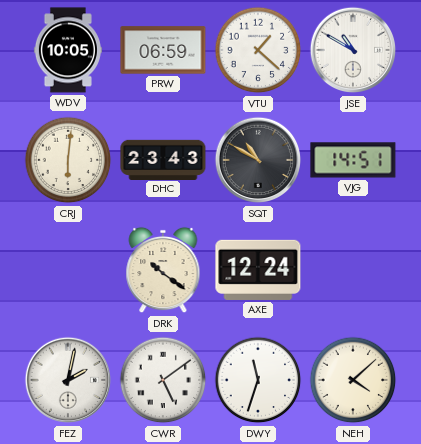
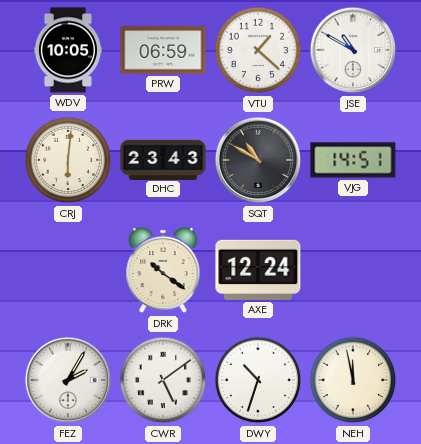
FEZ: 2:02 -> 2:05 (68, 380)
DWY: 11:33 -> 10:33 (258, 380)
NEH: 4:08 -> 11:58 (353, 380)
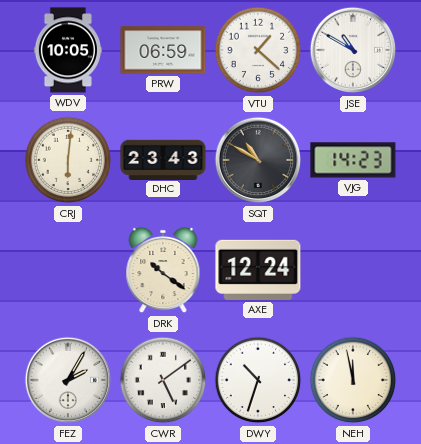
VJG: 14:51 -> 14:23 (353, 160)
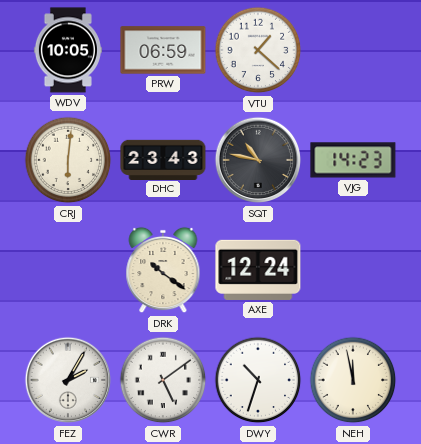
JSE: 10:50 -> none (353, 50)
SQT: 10:50 -> 10:47 (258, 160)
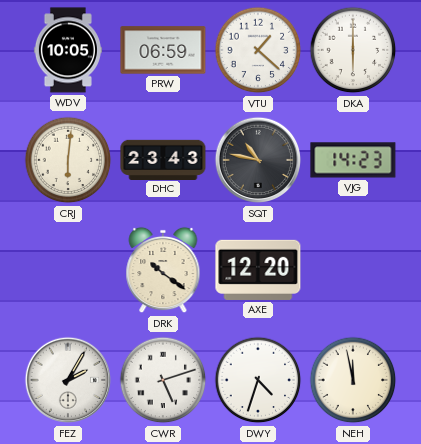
DKA: none -> 6:00 (353, 50)
AXE: 12:24 -> 12:20 (258, 270)
CWR: 5:09 -> 5:12 (163, 380)
DWY: 10:33 -> 4:33 (258, 380)
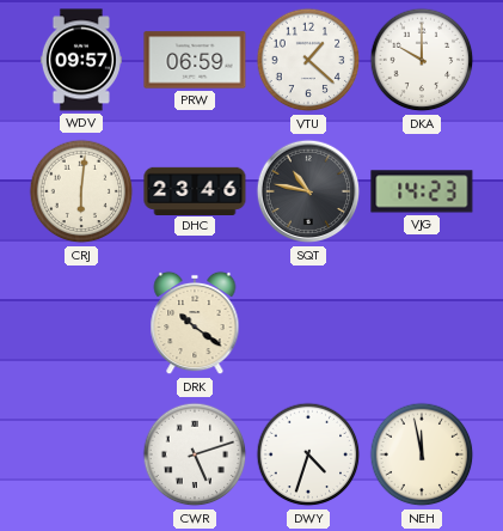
WDV: 10:05 -> 09:57 (81, 60)
DKA: 6:00 -> 10:00 (422, 60)
DHC: 23:43 -> 23:46 (195, 190)
AXE: 12:20 -> none (258, 270)
FEZ: 2:05 -> none (68, 380)
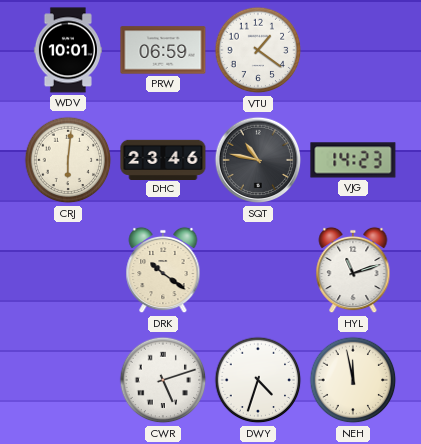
WDV: 09:57 -> 10:01 (68, 50)
VTU: 1:22 -> 1:21 (258, 50)
DKA: 10:00 -> none (422, 60)
HYL: none -> 11:12 (353, 270)
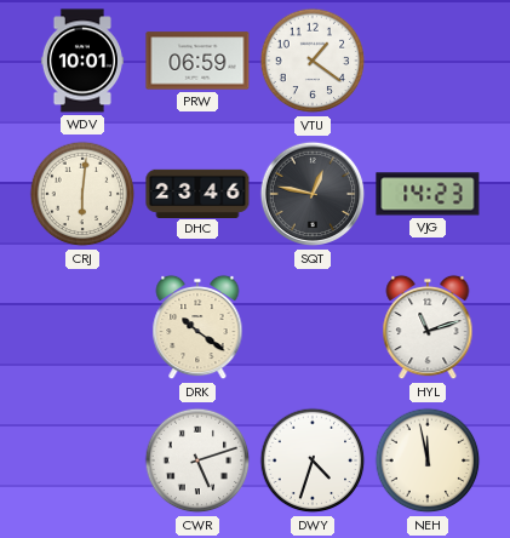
SQT: 10:47 -> 12:47 (313, 194)
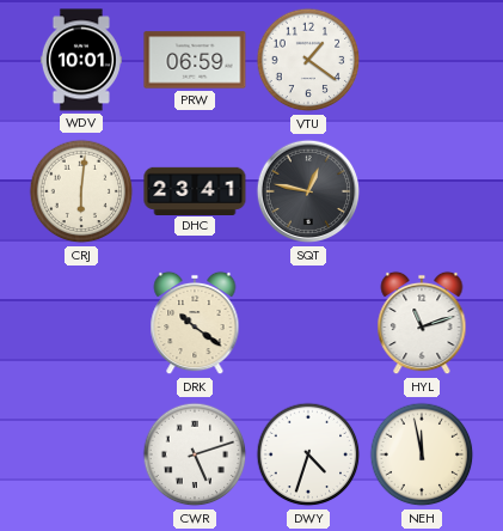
DHC: 23:46 -> 23:41 (195, 190)
VJG: 14:23 -> none (428, 194)
